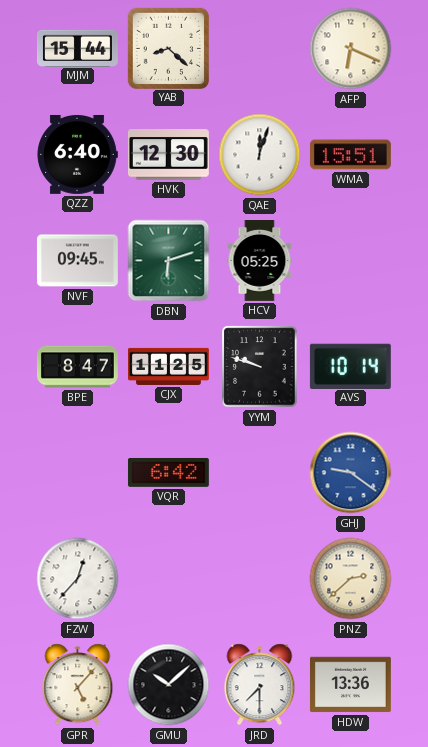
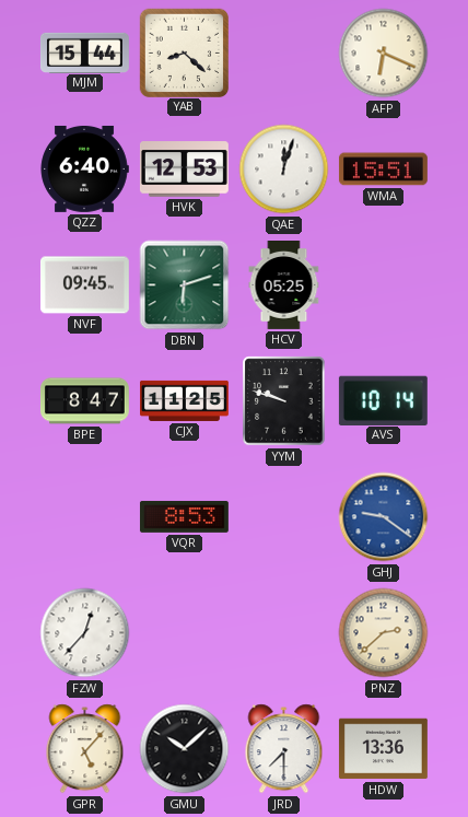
HVK: 12:30 -> 12:53 (184, 170)
VQR: 6:42 -> 8:53 (184, 516)
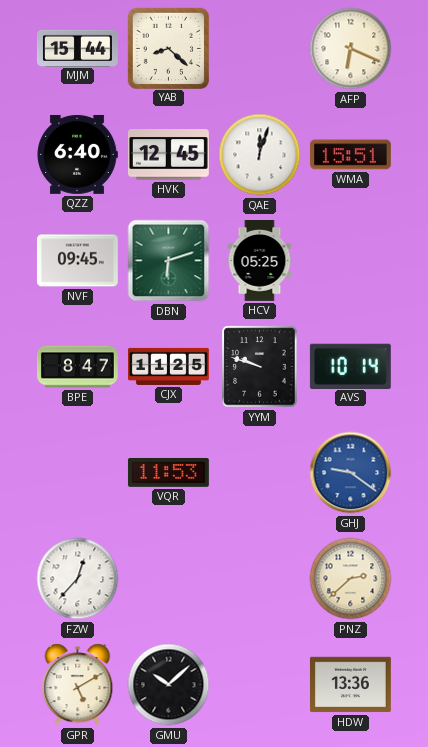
HVK: 12:53 -> 12:45 (168, 155)
VQR: 8:53 -> 11:53 (168, 472)
GPR: 5:07 -> 5:10 (78, 685)
JRD: 7:30 -> none (284, 749)
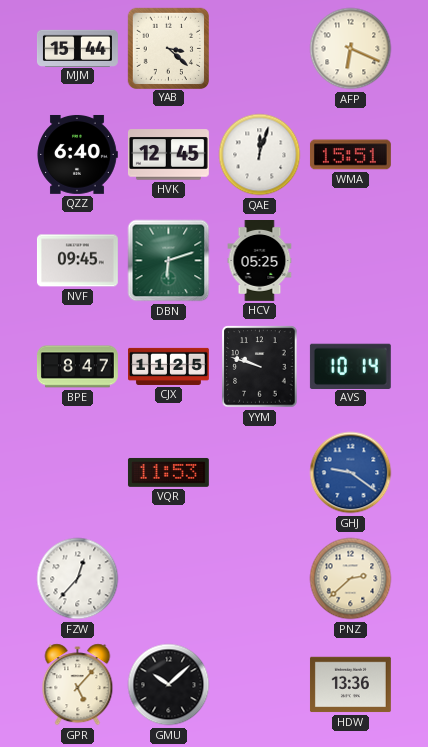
YAB: 8:22 -> 3:22 (168, 48)
GPR: 5:10 -> 5:07 (78, 685)
